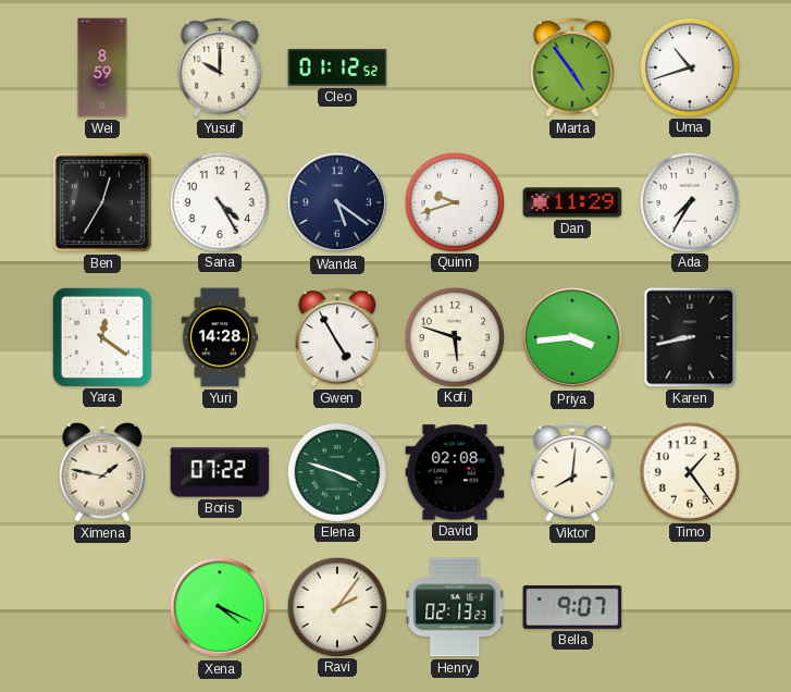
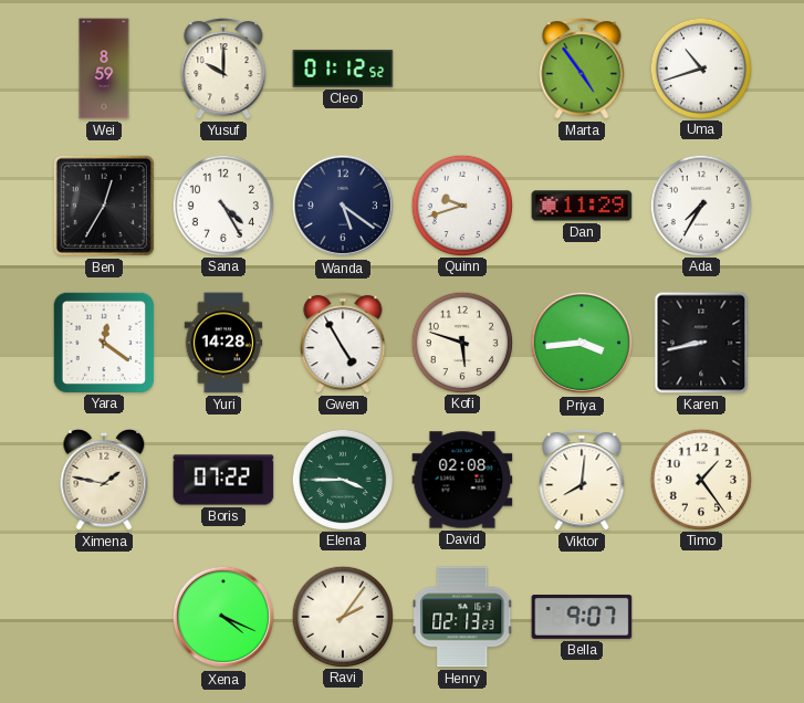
Elena: 3:48 -> 3:45 (342, 479)
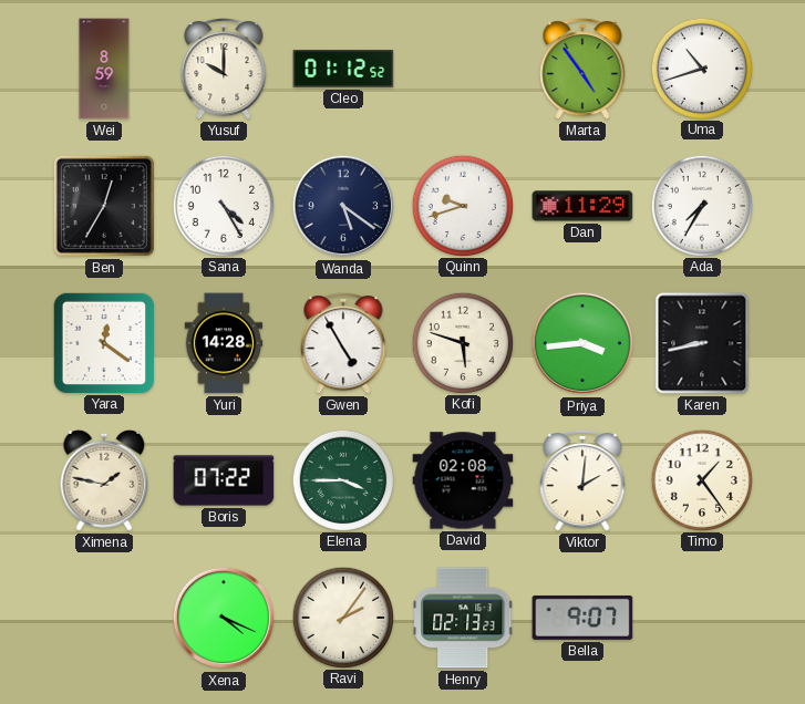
Viktor: 8:01 -> 2:01 (582, 482)
